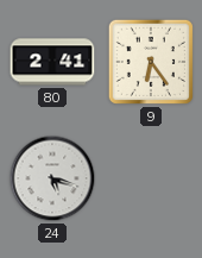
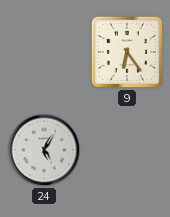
80: 2:41 -> none (52, 62)
24: 5:18 -> 5:05 (44, 150)
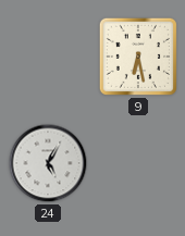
9: 6:24 -> 6:28 (138, 57)
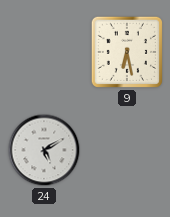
24: 5:05 -> 5:10 (44, 150)
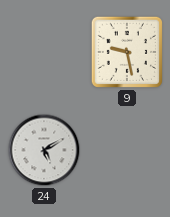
9: 6:28 -> 9:28 (127, 52)
